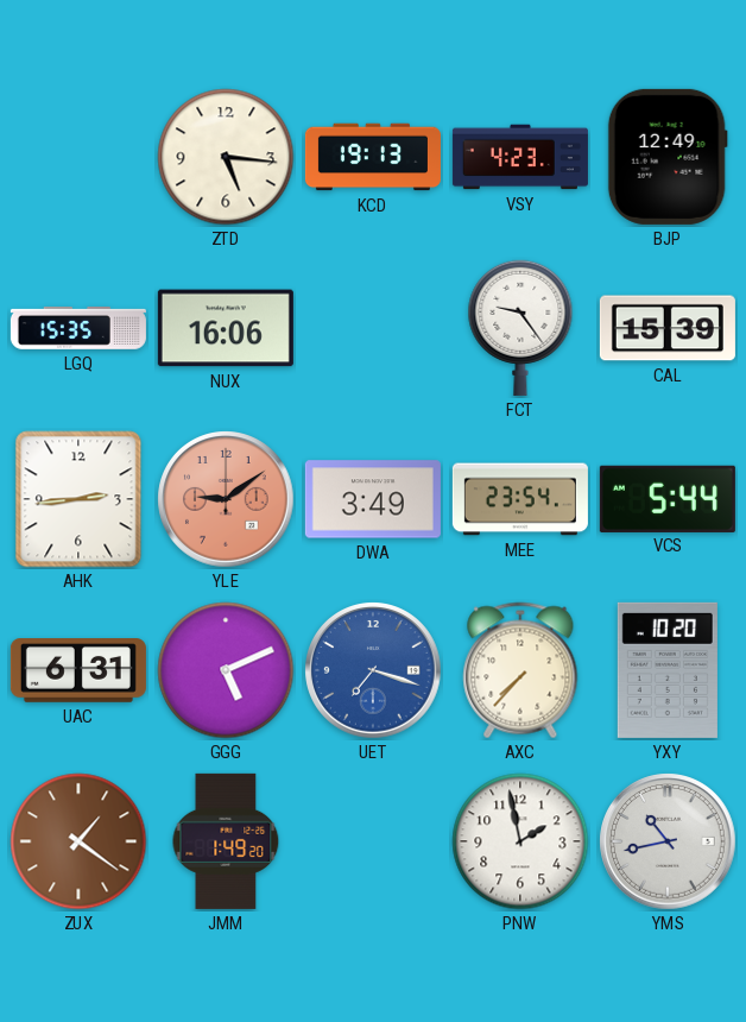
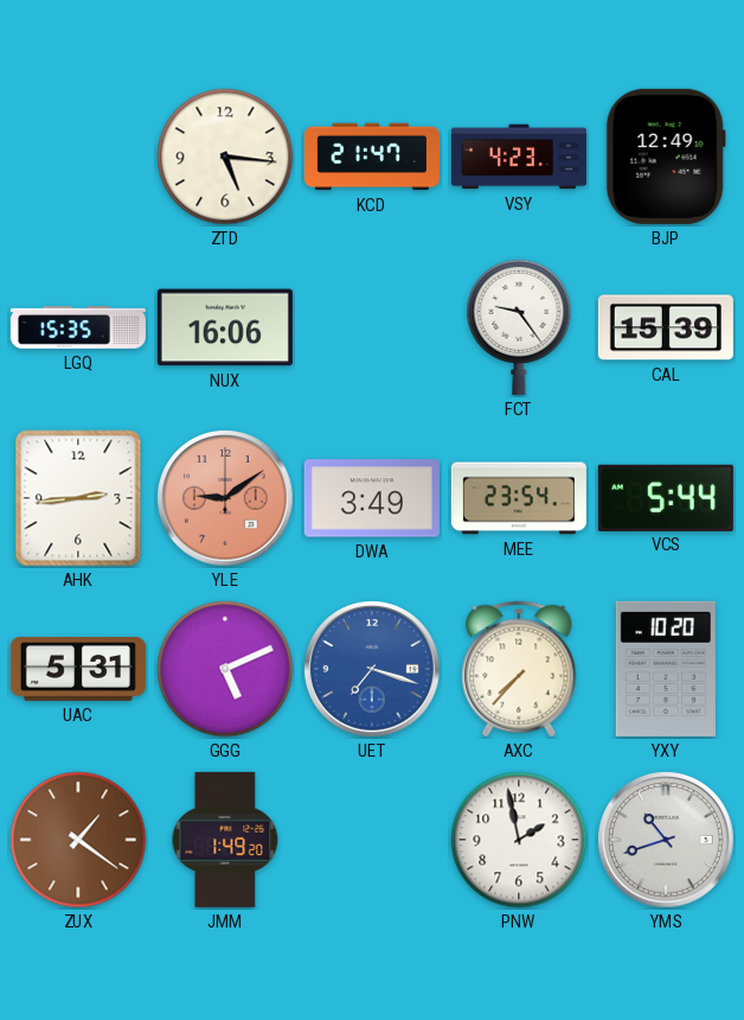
KCD: 19:13 -> 21:47 (372, 157)
UAC: 6:31 -> 5:31 (78, 669)
YMS: 10:43 -> 10:42 (666, 840)
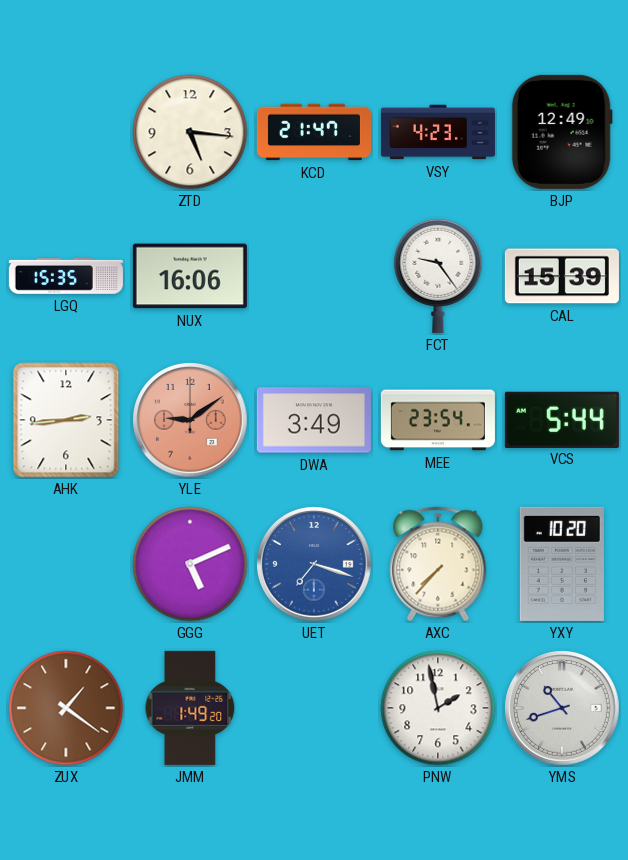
UAC: 5:31 -> none (78, 669)
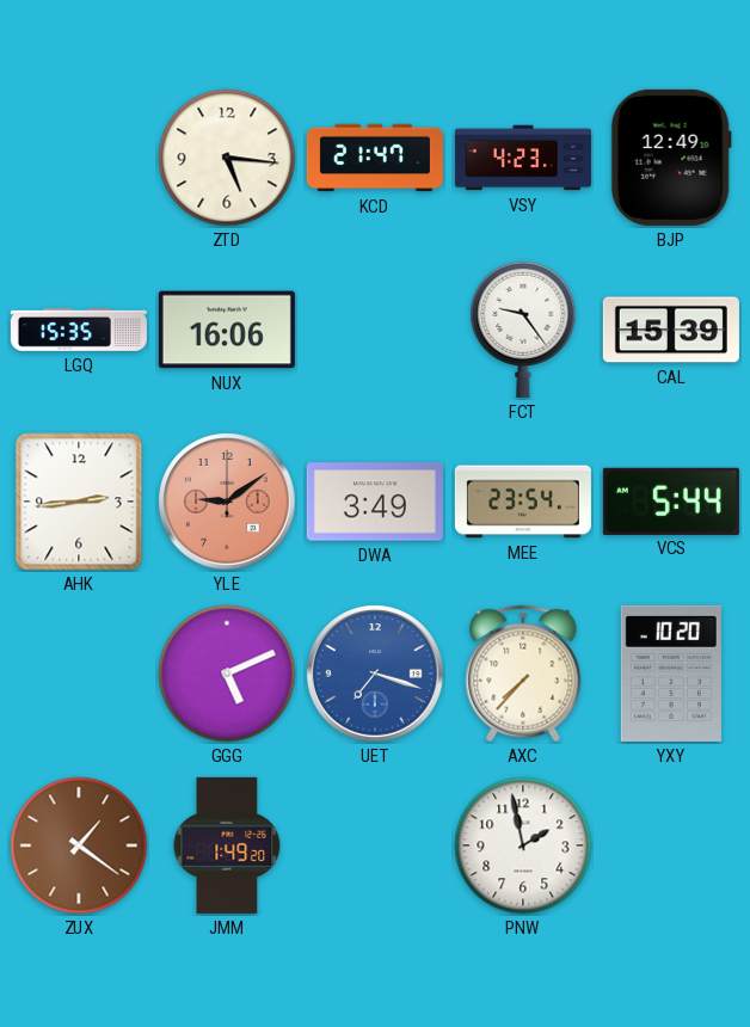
YMS: 10:42 -> none (562, 708)
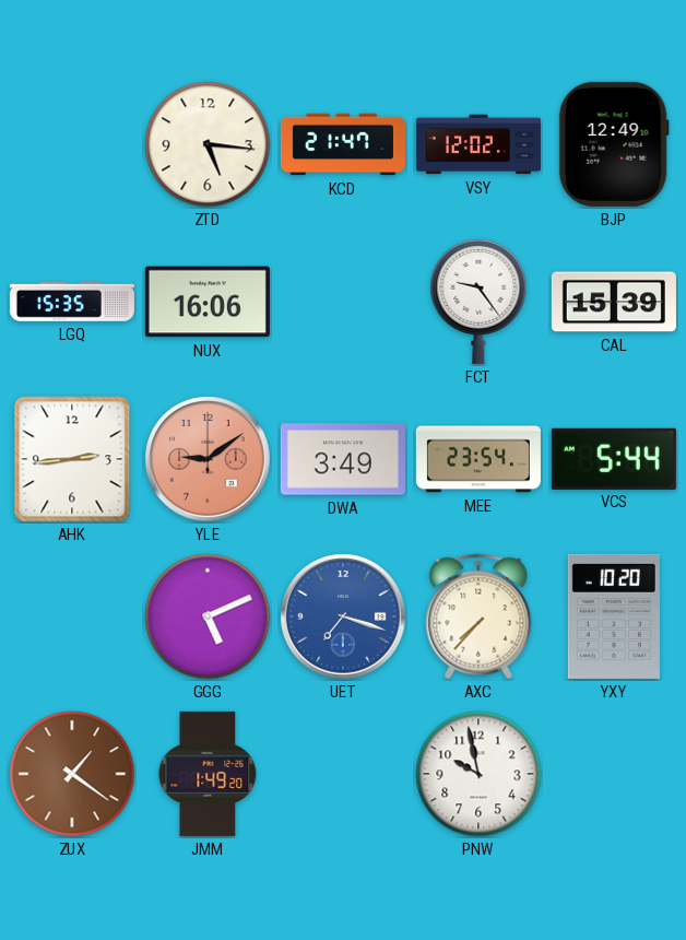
VSY: 4:23 -> 12:02 (478, 144)
PNW: 1:58 -> 9:58 (478, 774)
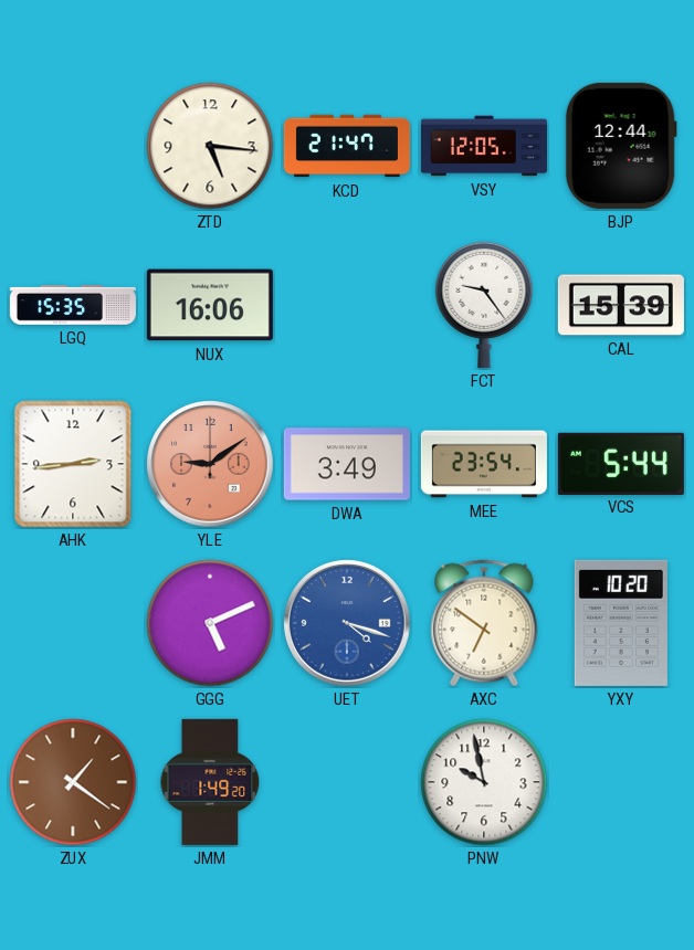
VSY: 12:02 -> 12:05 (484, 146)
BJP: 12:49 -> 12:44 (621, 146)
UET: 7:18 -> 4:18 (347, 623)
AXC: 7:37 -> 6:51 (484, 623)
